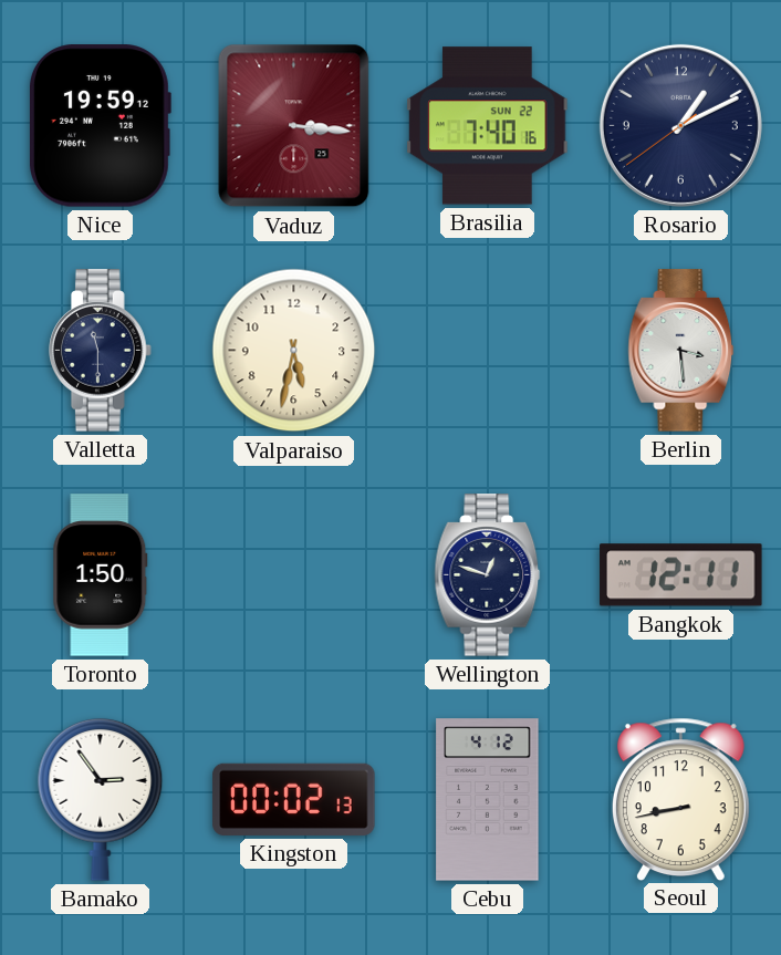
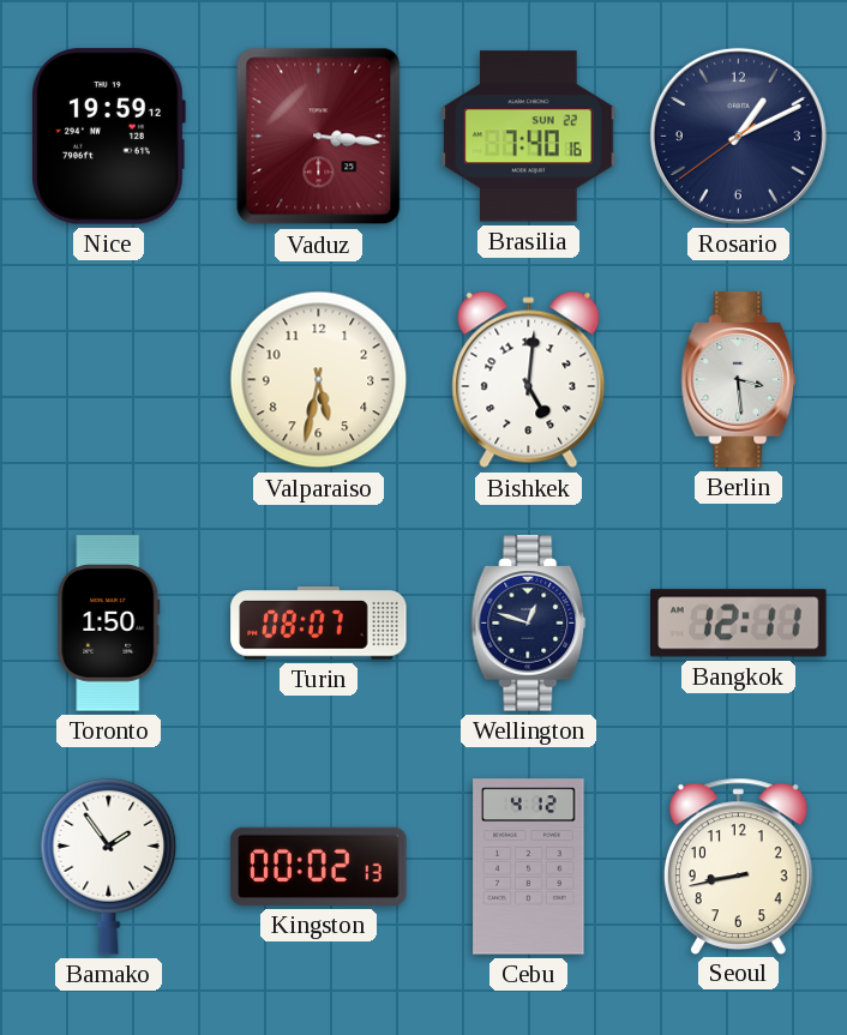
Valletta: 11:30 -> none (101, 351)
Bishkek: none -> 5:01 (529, 380)
Turin: none -> 08:07 (319, 624)
Bamako: 2:54 -> 1:54 (109, 866)
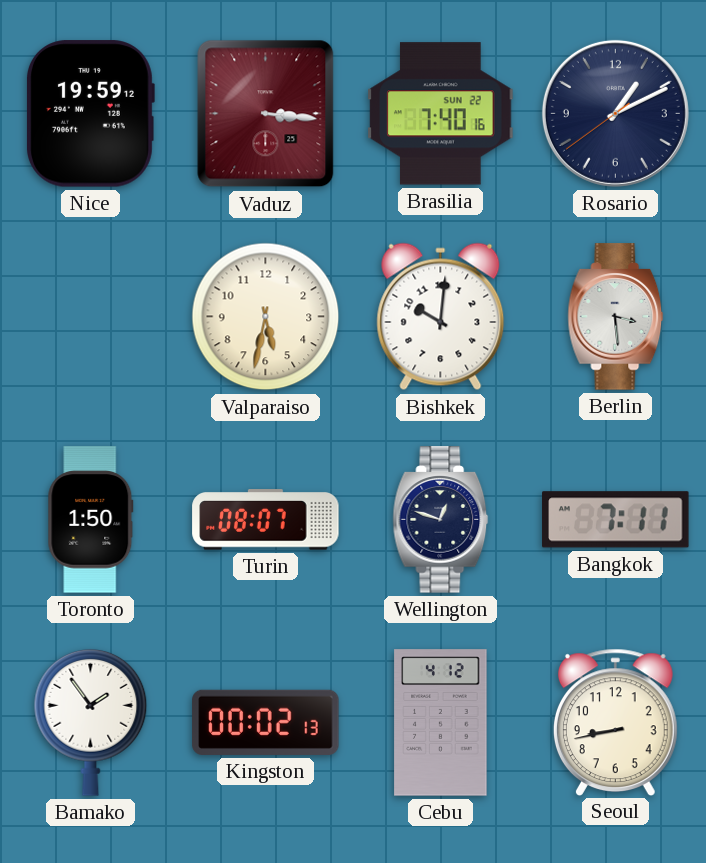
Bishkek: 5:01 -> 10:01 (441, 317)
Bangkok: 12:11 -> 7:11 (616, 520)
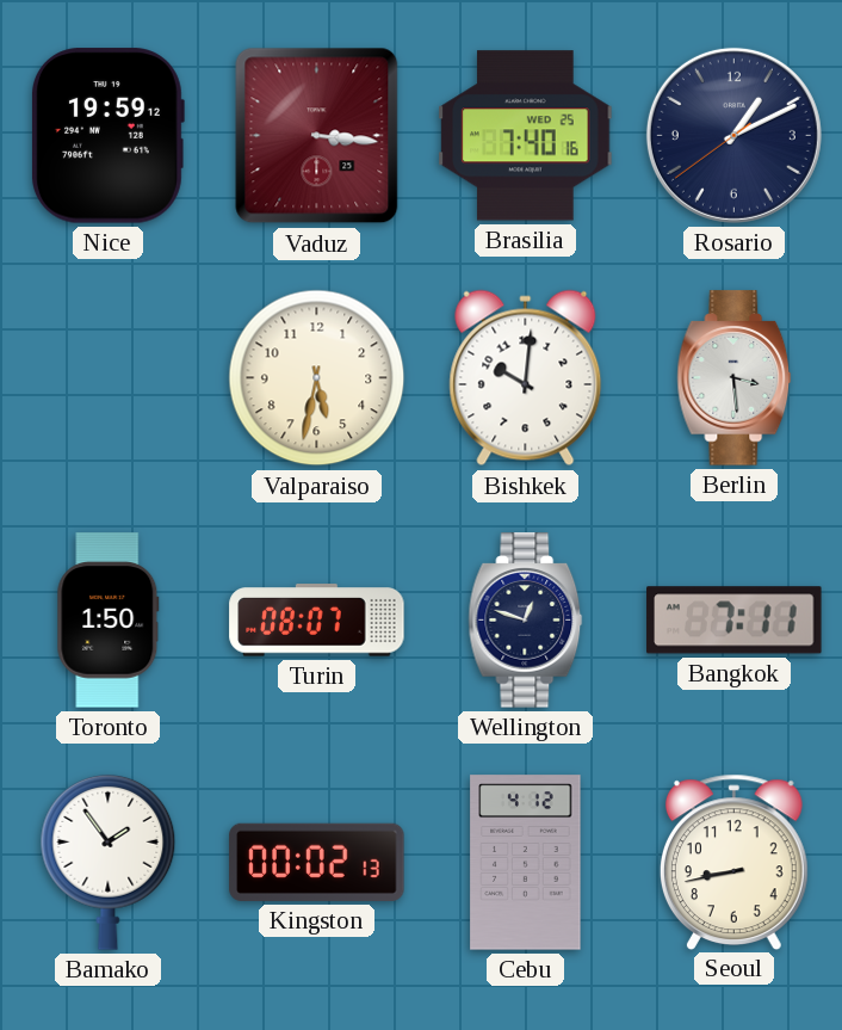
Brasilia date: SUN 22 -> WED 25 (526, 136)
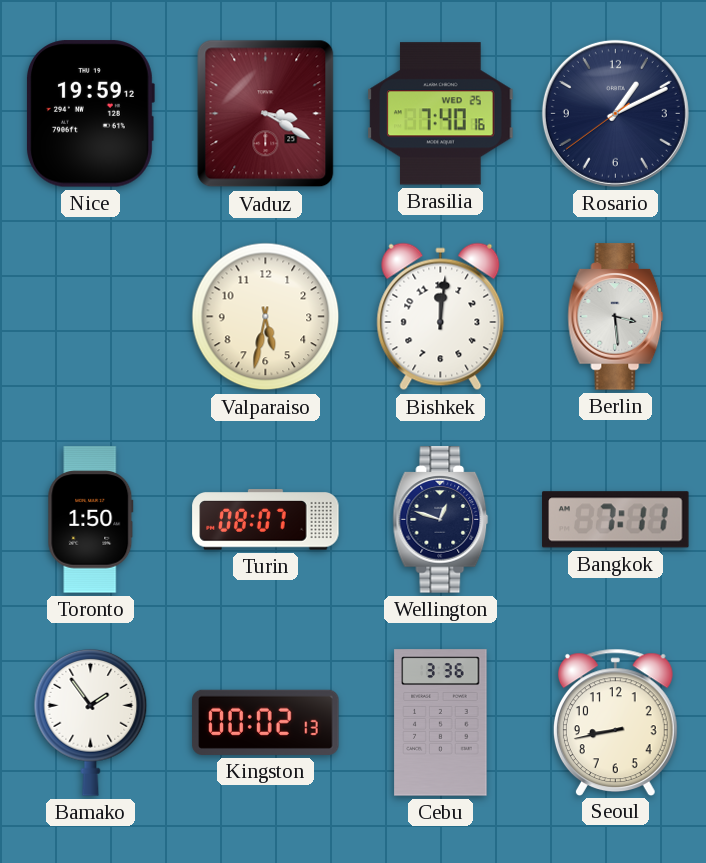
Vaduz: 3:16 -> 3:20 (266, 114)
Bishkek: 10:01 -> 12:01 (441, 317)
Cebu: 4:12 -> 3:36 (441, 723)
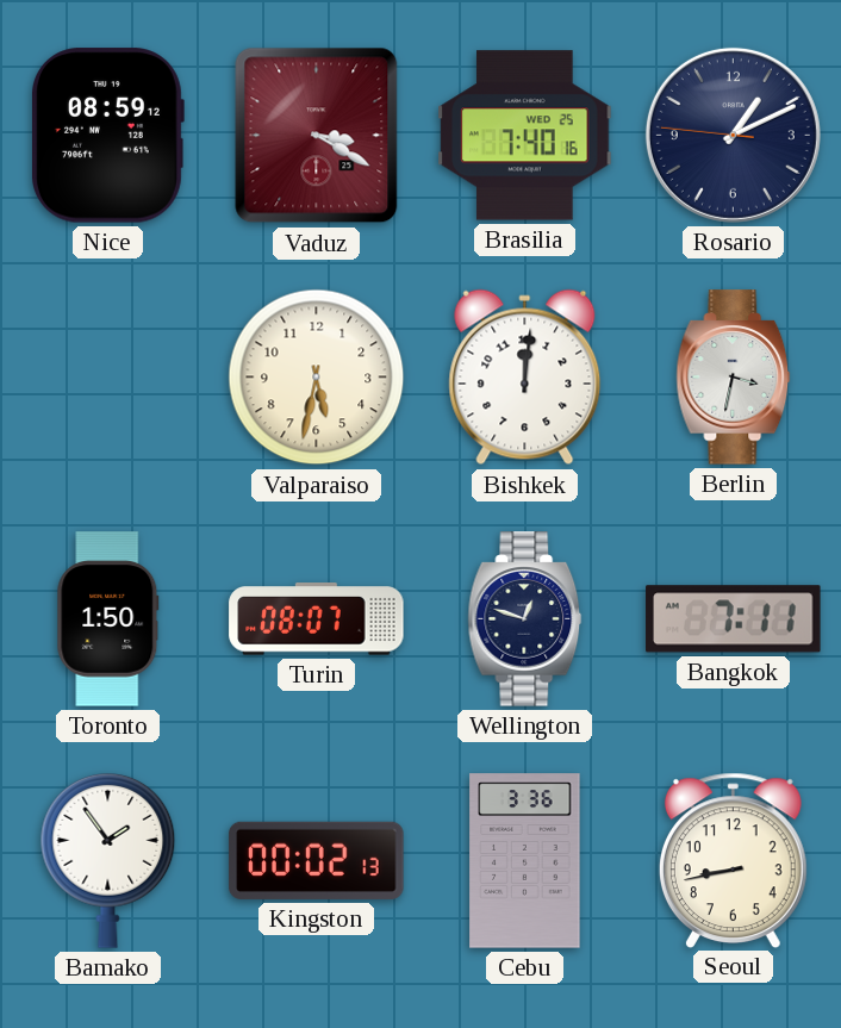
Nice: 19:59 -> 08:59 (108, 136)
Rosario: 1:10:39 -> 1:10:46 (733, 135)
Berlin: 3:29 -> 3:32 (734, 378)
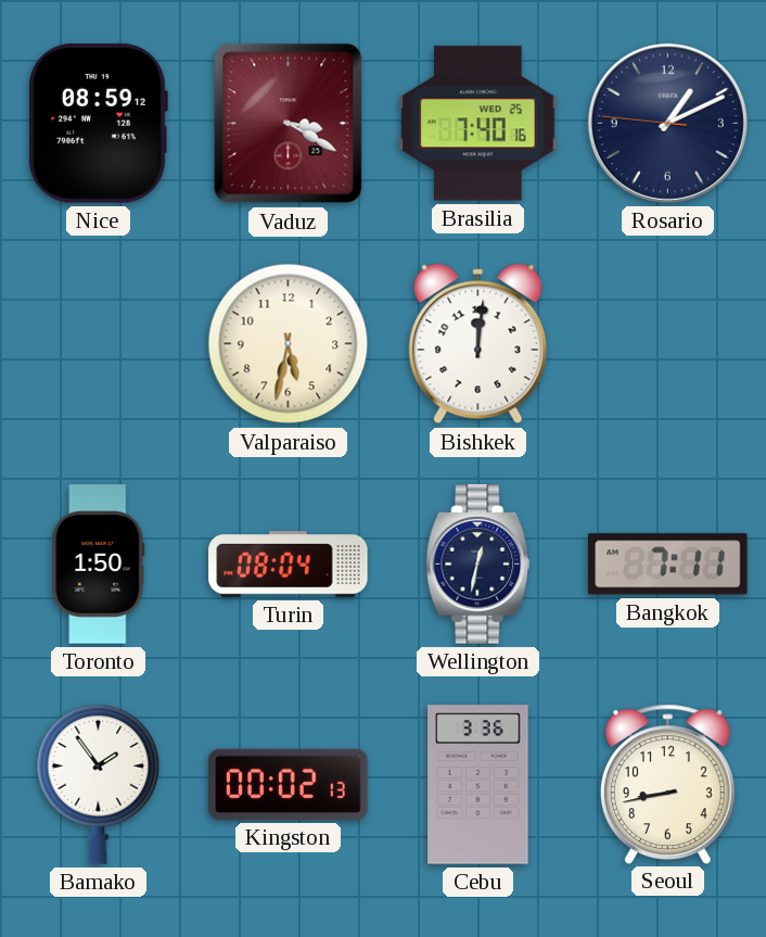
Berlin: 3:32 -> none (734, 378)
Turin: 08:07 -> 08:04 (289, 565)
Wellington: 12:48 -> 12:32 (478, 565)
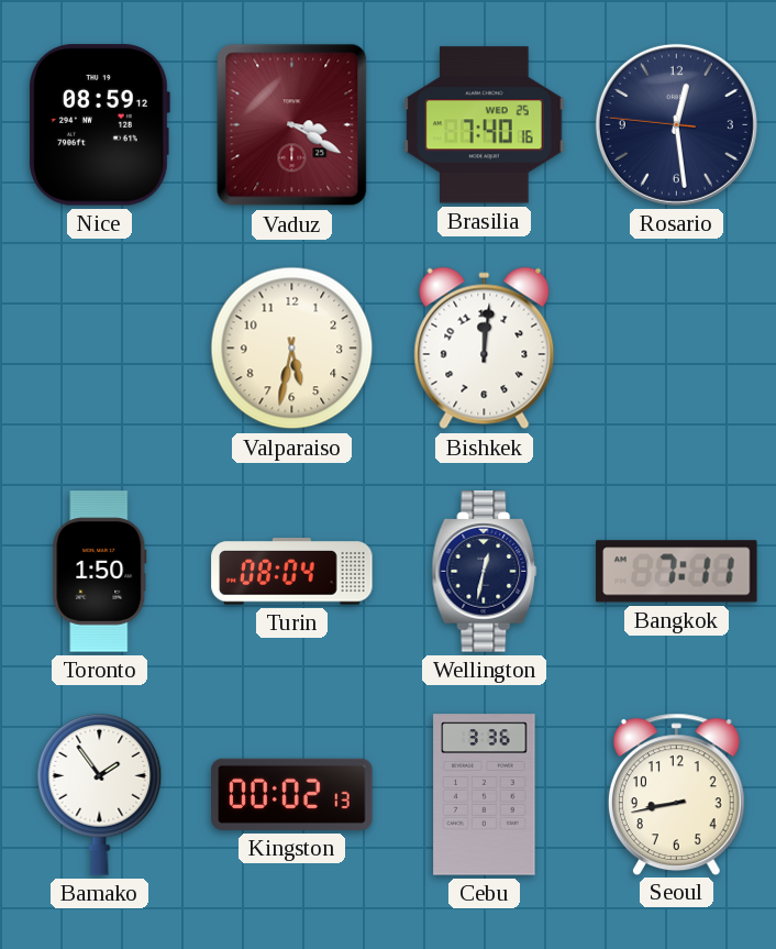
Rosario: 1:10 -> 12:28 (676, 124)
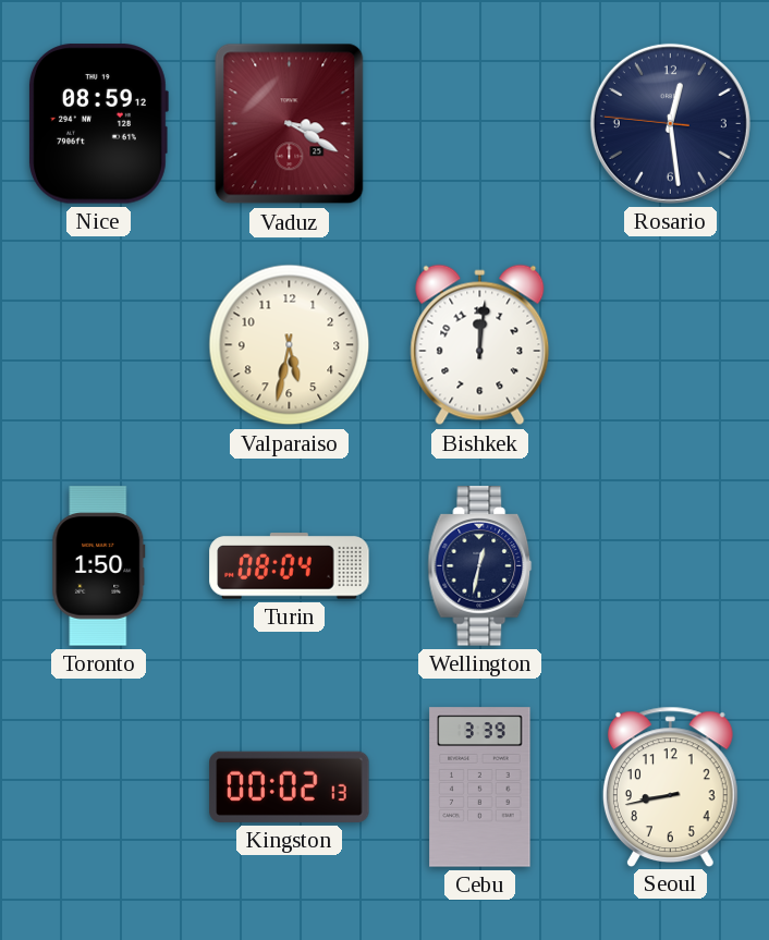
Brasilia: 7:40 -> none (485, 125)
Bangkok: 7:11 -> none (677, 572)
Bamako: 1:54 -> none (100, 794)
Cebu: 3:36 -> 3:39 (480, 788)
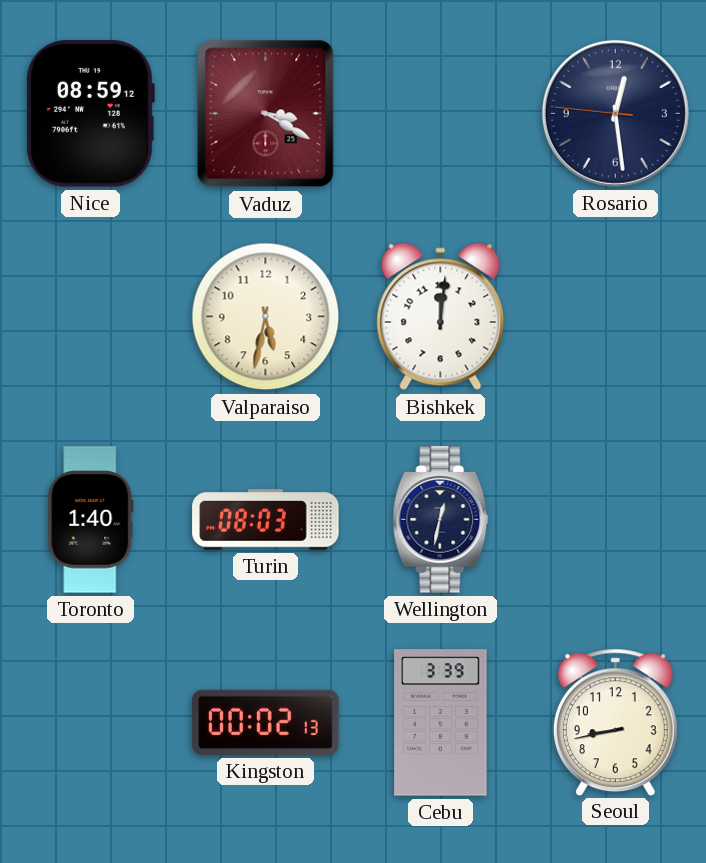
Toronto: 1:50 -> 1:40 (91, 520)
Turin: 08:04 -> 08:03 (266, 520)
